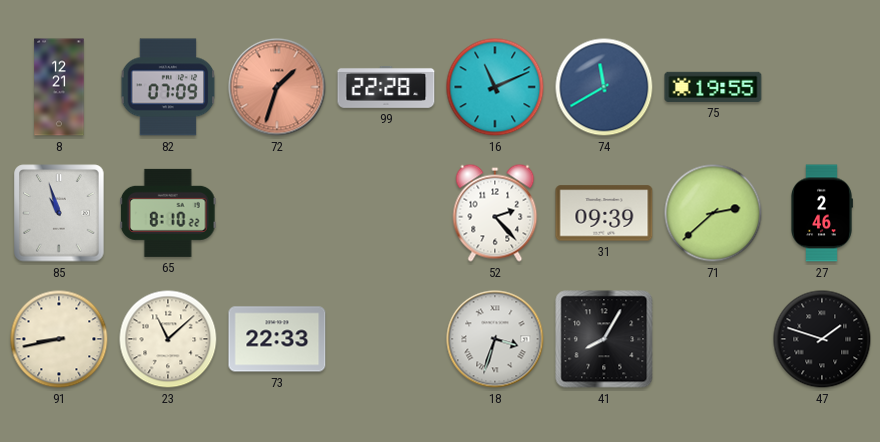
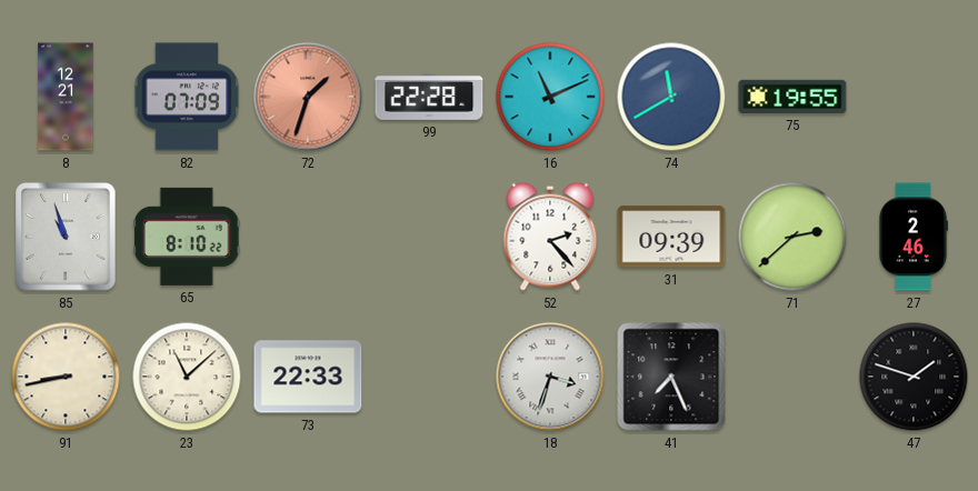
41: 8:05 -> 7:26 (671, 377)
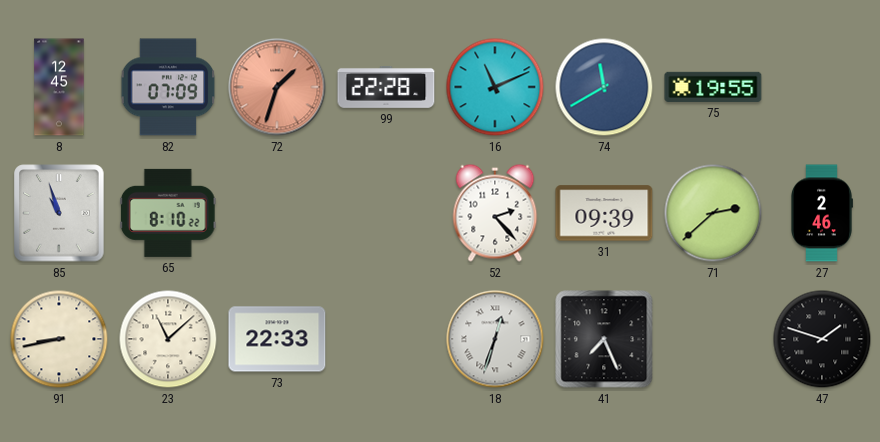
8: 12:21 -> 12:45 (59, 87)
18: 3:33 -> 12:33 (495, 339)
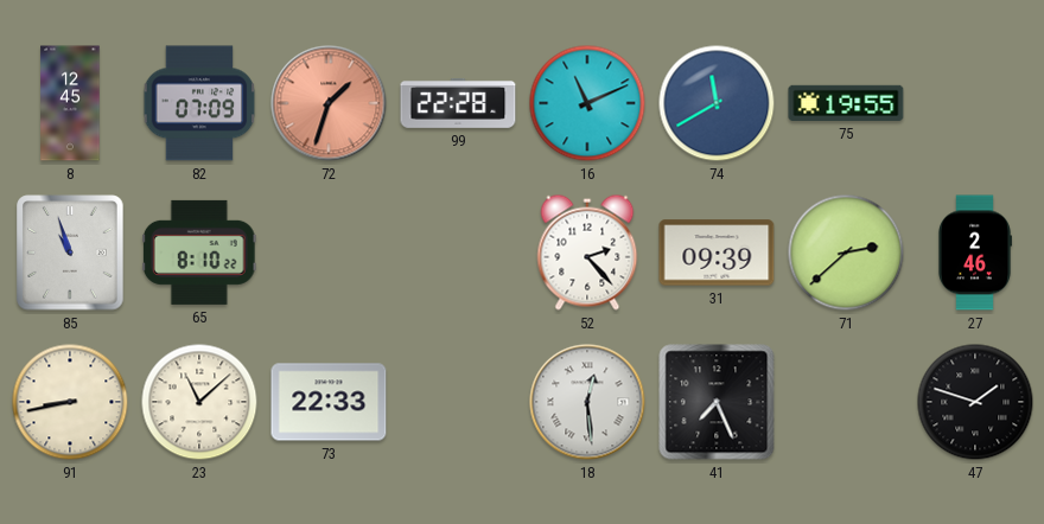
18: 12:33 -> 12:29 (587, 402)
